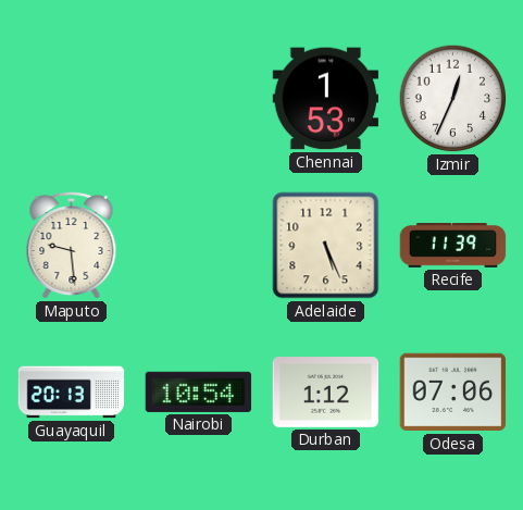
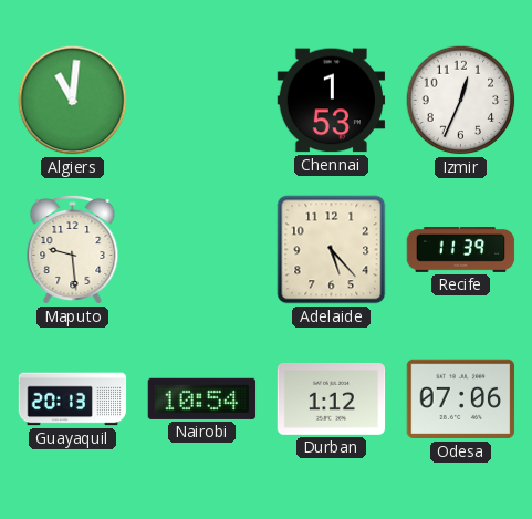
Algiers: none -> 11:01 (73, 101)
Adelaide: 5:26 -> 5:23 (332, 250)
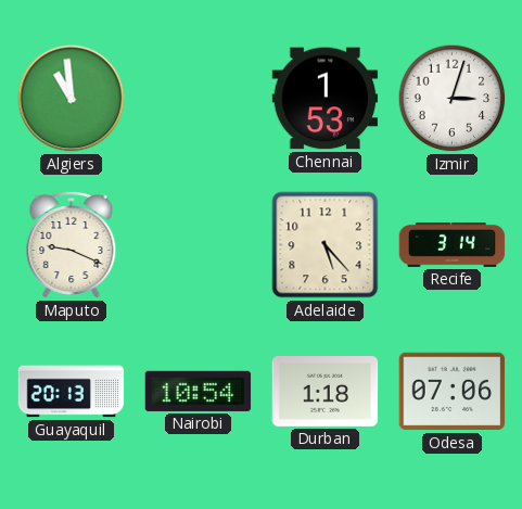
Algiers: 11:01 -> 10:59 (72, 99)
Izmir: 12:34 -> 3:03 (453, 99)
Maputo: 9:29 -> 9:19 (72, 244)
Recife: 11:39 -> 3:14 (453, 245)
Durban: 1:12 -> 1:18 (326, 392)
